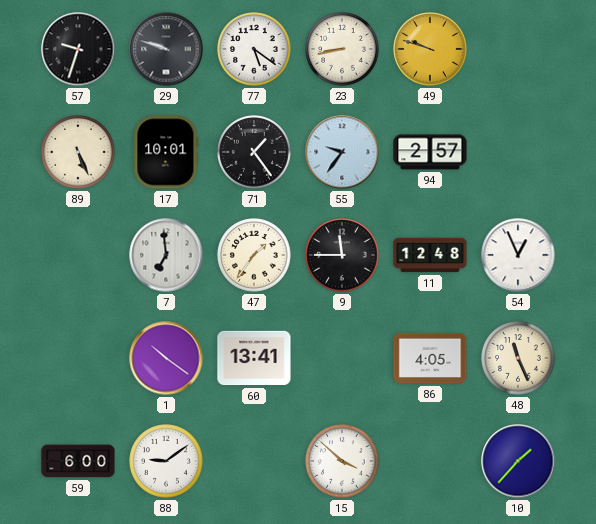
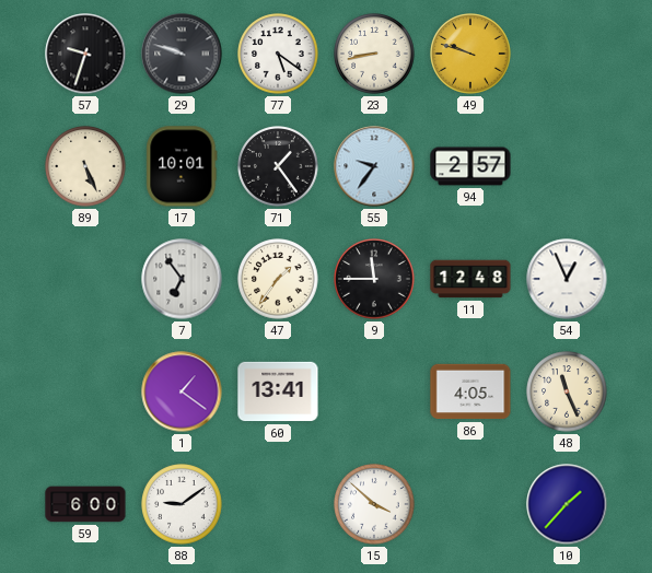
7: 6:59 -> 6:54 (182, 279)
1: 10:21 -> 1:21 (182, 391)
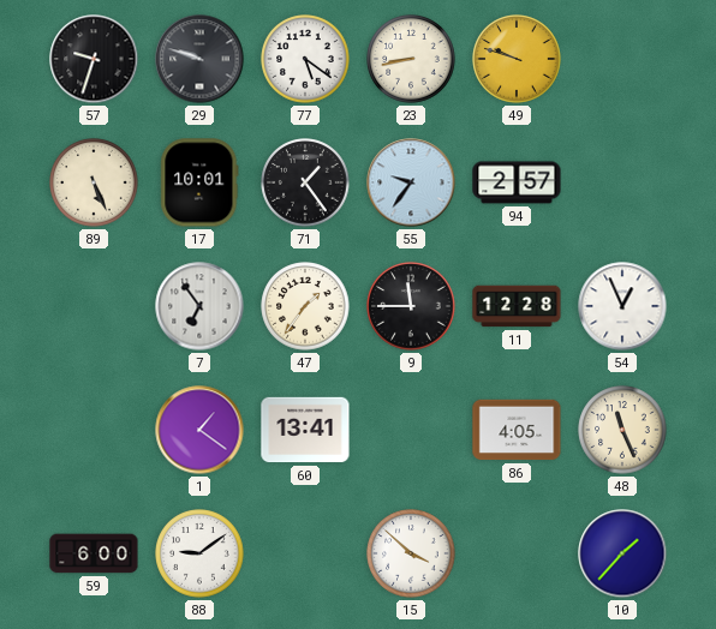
11: 12:48 -> 12:28 (517, 306)
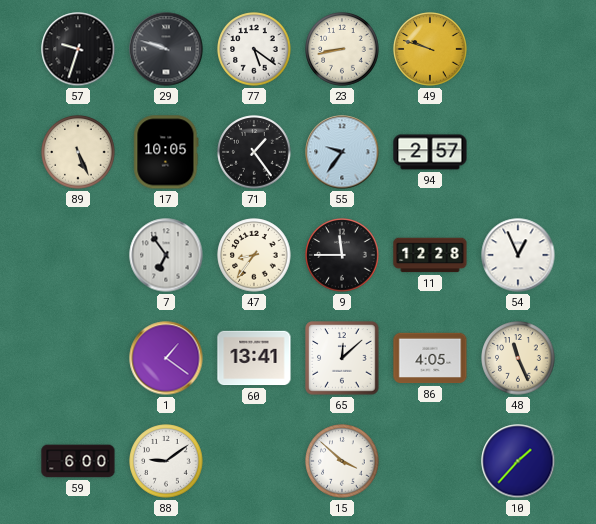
17: 10:01 -> 10:05 (166, 152)
47: 1:36 -> 8:36 (254, 255)
65: none -> 12:08 (342, 358)
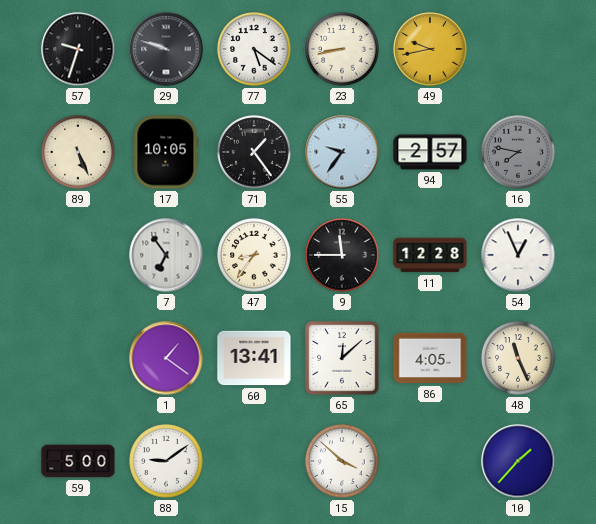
49: 9:48 -> 9:43 (430, 49)
16: none -> 7:47 (518, 152)
59: 6:00 -> 5:00 (78, 461)
